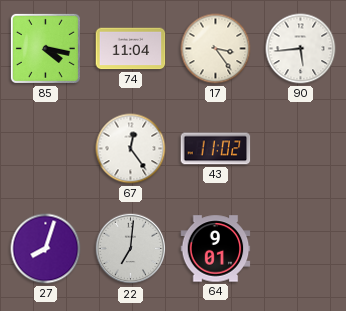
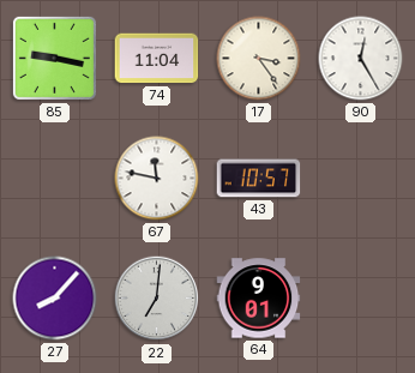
85: 4:17 -> 9:17 (54, 58)
90: 5:44 -> 12:25 (361, 59)
67: 12:24 -> 11:47 (157, 179)
43: 11:02 -> 10:57 (259, 179)
27: 8:03 -> 8:07 (55, 299)
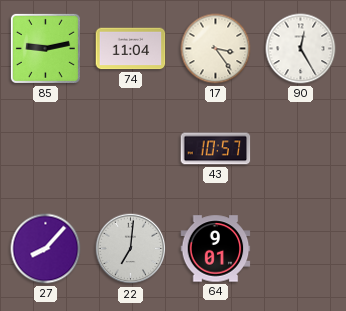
85: 9:17 -> 9:13 (45, 48)
67: 11:47 -> none (157, 179)
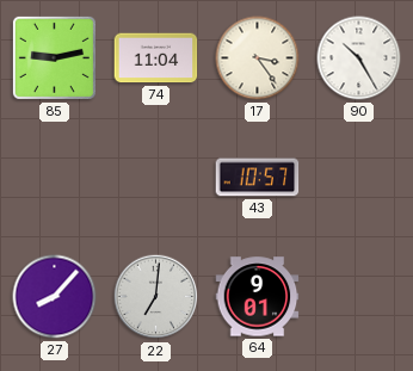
90: 12:25 -> 10:25 (359, 58)
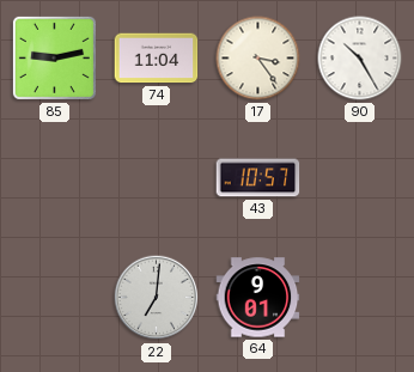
27: 8:07 -> none (55, 297)
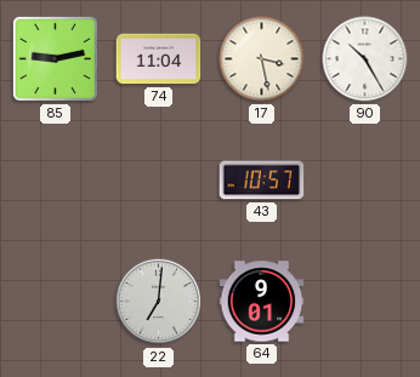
17: 3:24 -> 3:28 (262, 59)
